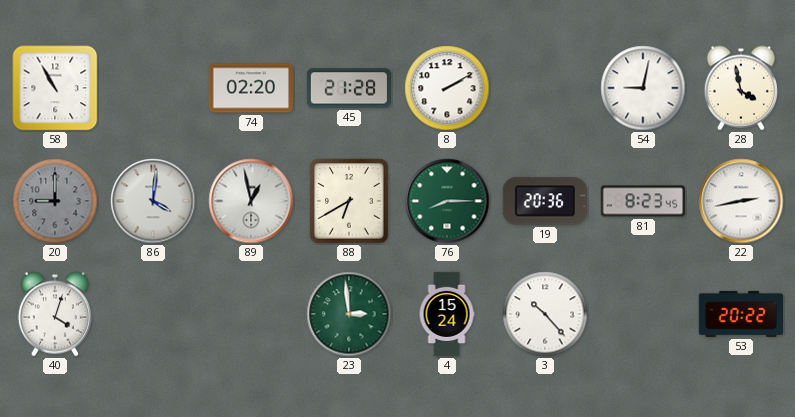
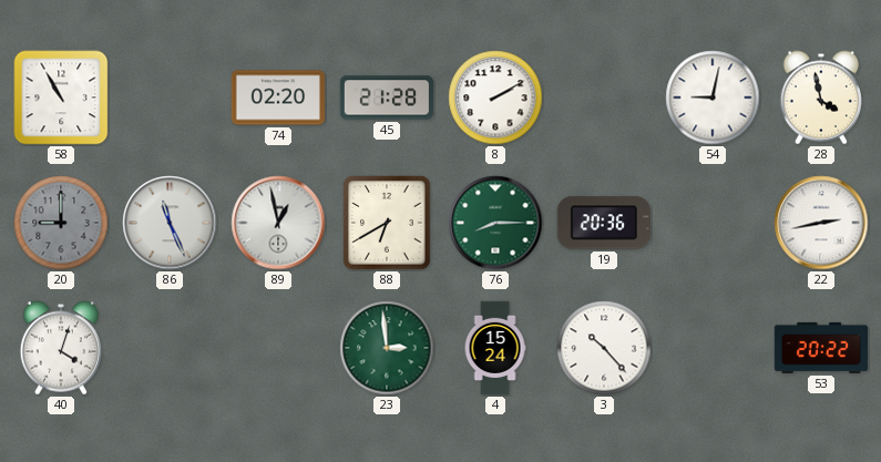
86: 4:01 -> 11:26 (170, 223)
81: 8:23 -> none (642, 201)
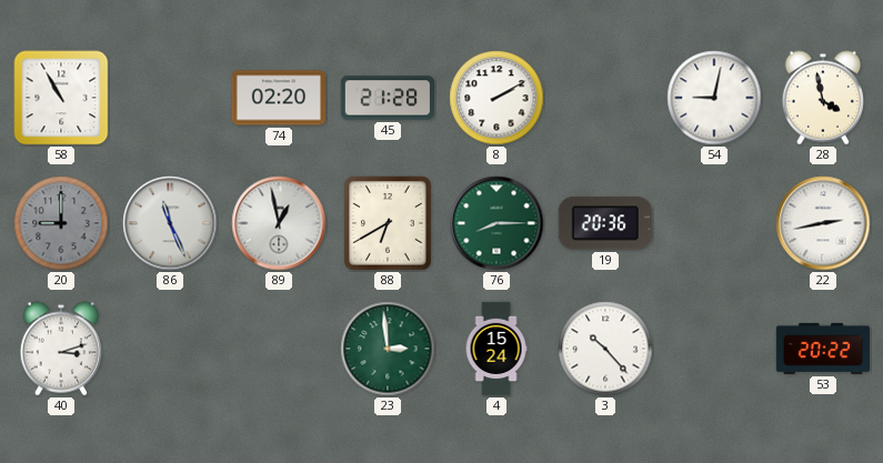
40: 4:03 -> 3:12 (61, 349)
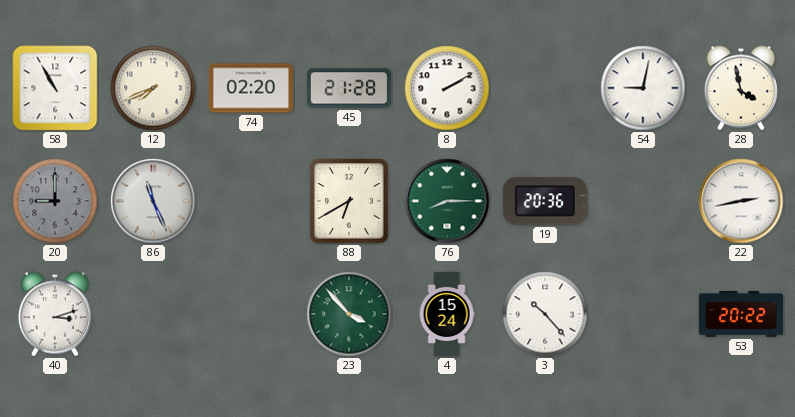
12: none -> 7:41 (153, 88)
89: 12:58 -> none (279, 223)
23: 2:59 -> 3:53 (349, 314)
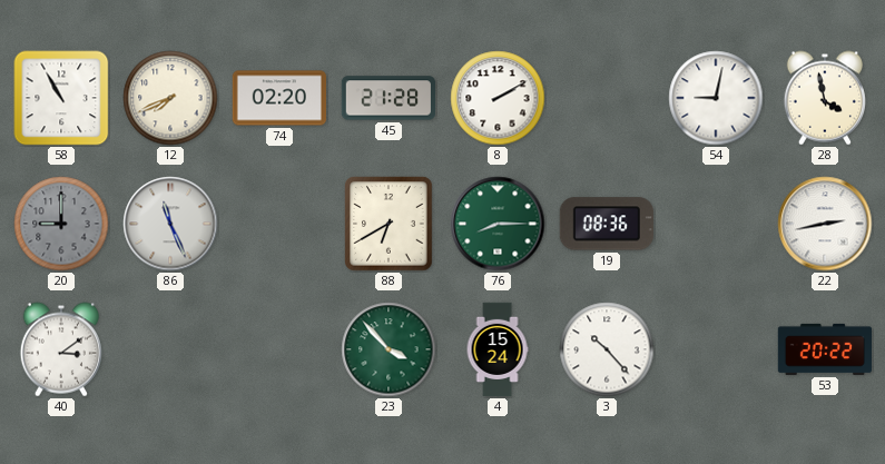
19: 20:36 -> 08:36 (607, 224)
40: 3:12 -> 3:09 (61, 349)
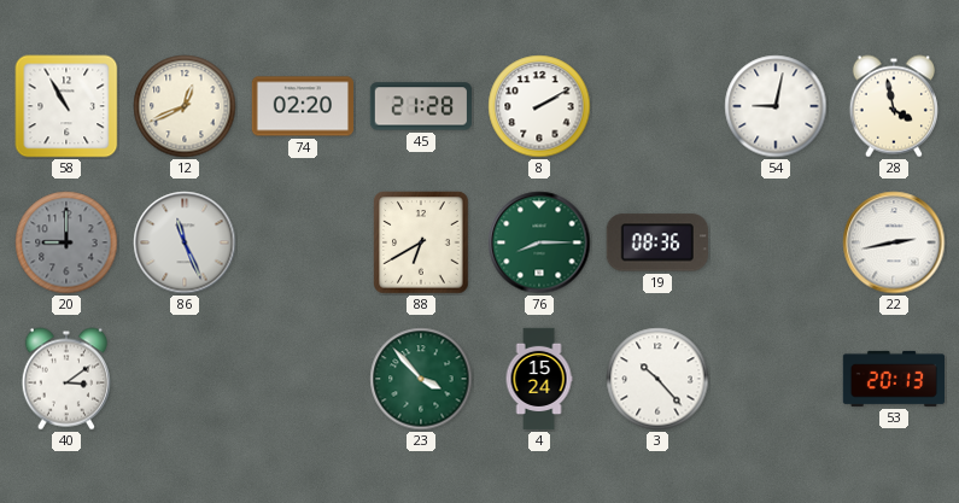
12: 7:41 -> 12:41 (185, 106)
53: 20:22 -> 20:13 (893, 379)
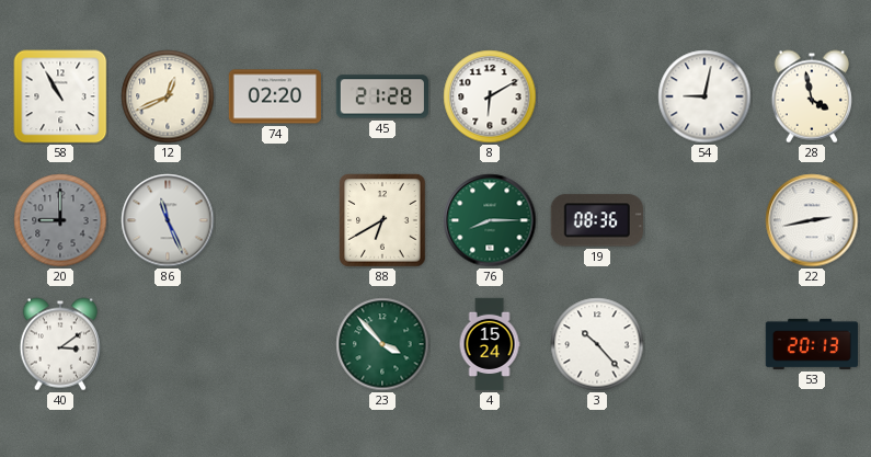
8: 2:10 -> 6:10 (490, 96)
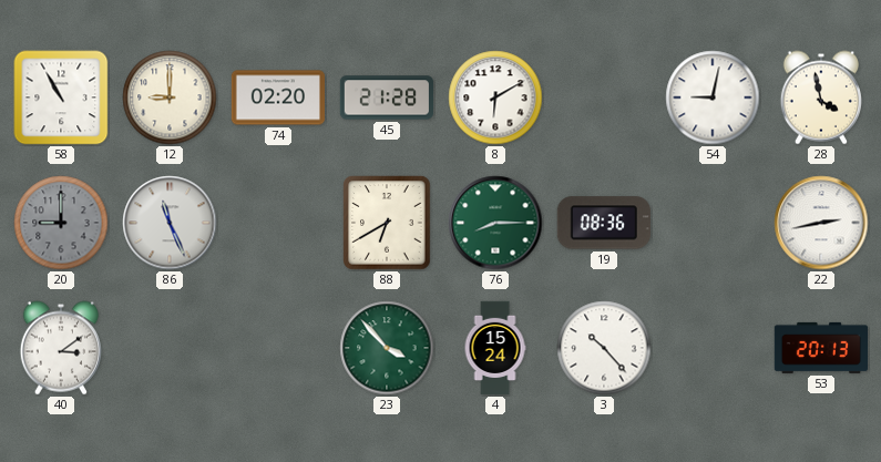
12: 12:41 -> 9:00 (170, 97)
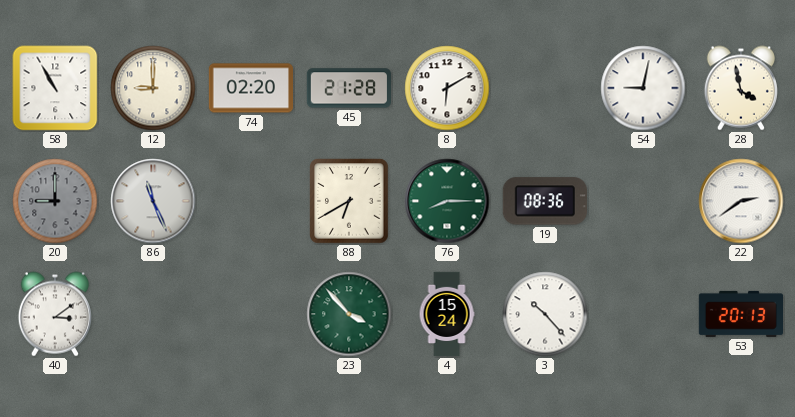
22: 2:43 -> 2:39 (741, 201)
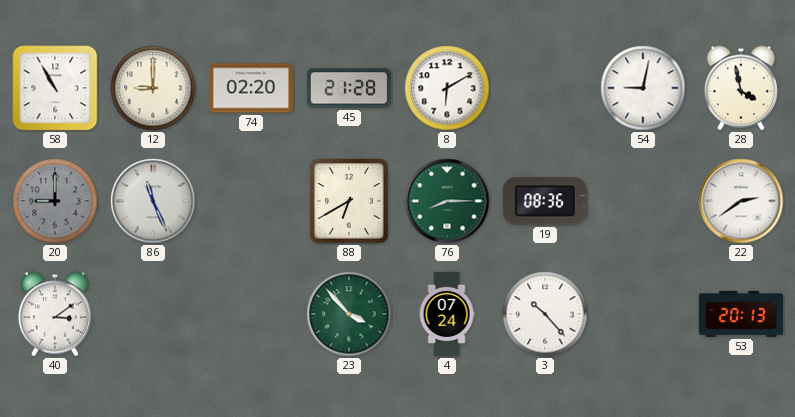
4: 15:24 -> 07:24 (447, 314)
